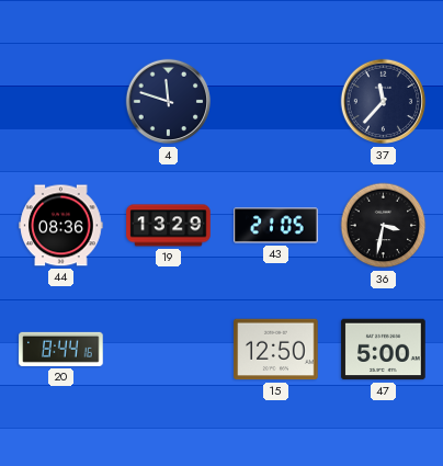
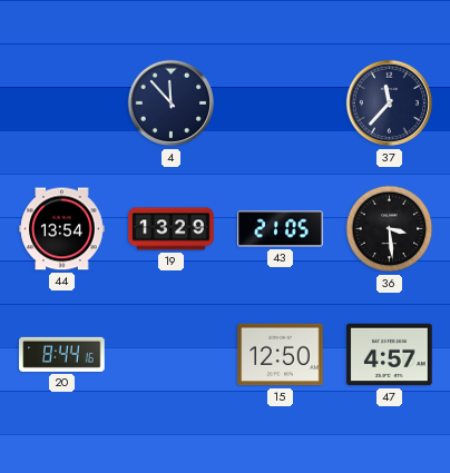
4: 11:48 -> 11:53 (172, 104)
44: 08:36 -> 13:54 (62, 229)
36: 3:32 -> 3:29 (390, 229)
47: 5:00 -> 4:57 (390, 355)
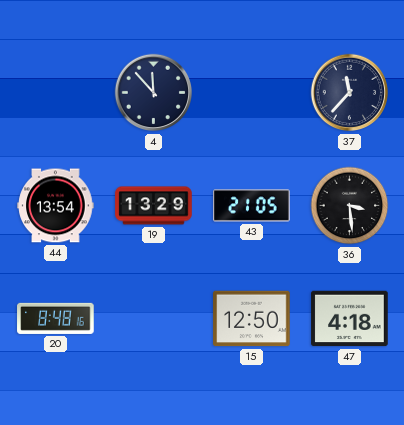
20: 8:44 -> 8:48 (56, 318)
47: 4:57 -> 4:18 (350, 319)
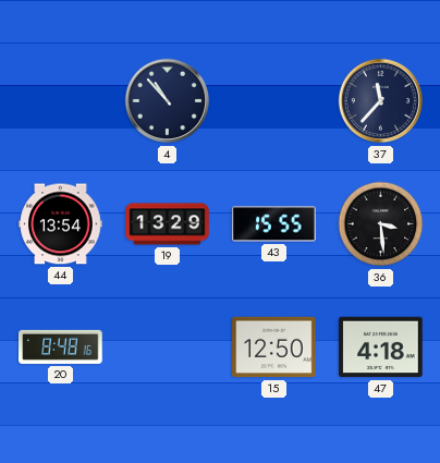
4: 11:53 -> 10:53 (168, 101)
43: 21:05 -> 15:55 (274, 224)
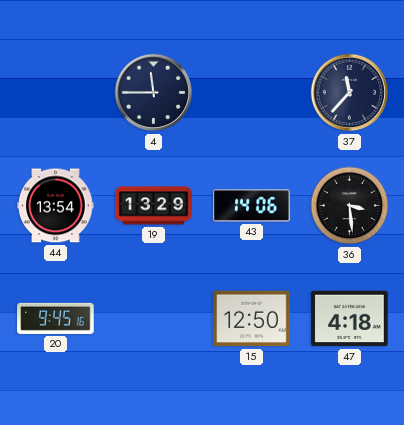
4: 10:53 -> 11:45 (154, 93)
43: 15:55 -> 14:06 (252, 206)
20: 8:48 -> 9:45 (56, 318)
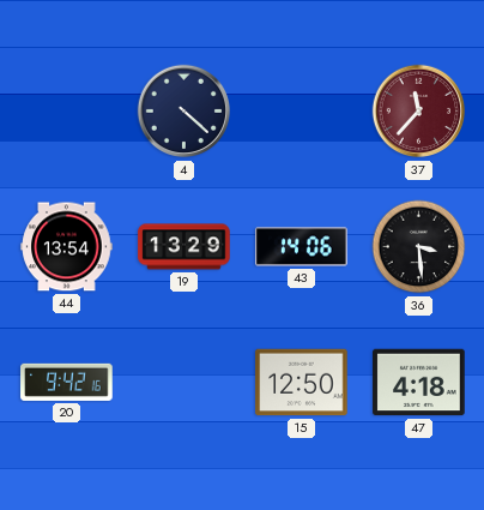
4: 11:45 -> 4:22 (184, 112)
37 dial: navy -> burgundy (419, 112)
20: 9:45 -> 9:42 (67, 382)
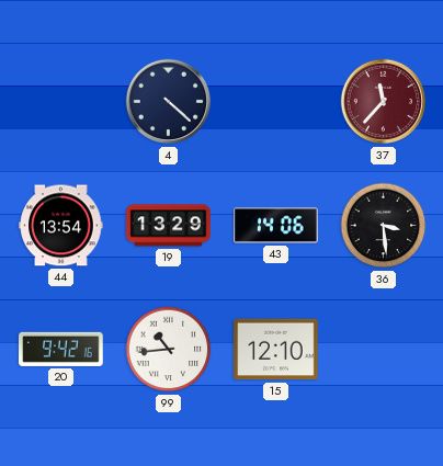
99: none -> 10:44 (169, 350)
15: 12:50 -> 12:10 (276, 350)
47: 4:18 -> none (419, 383)
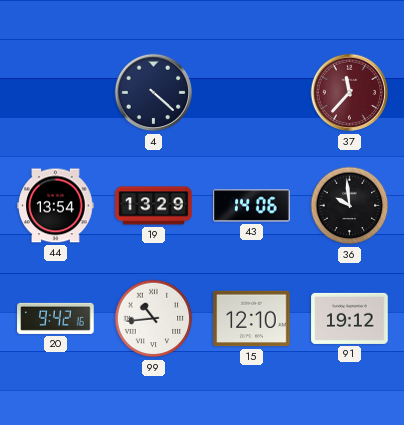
36: 3:29 -> 9:59 (350, 206)
91: none -> 19:12 (350, 318)
